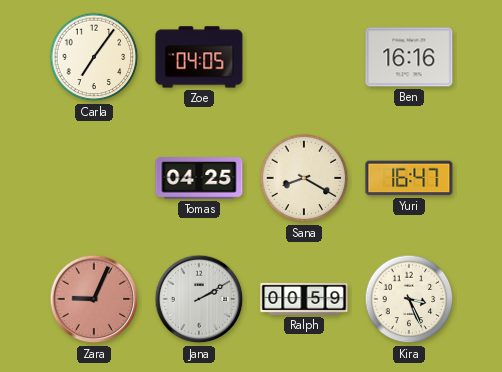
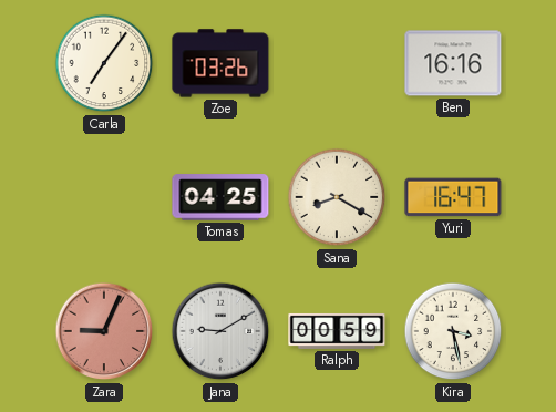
Zoe: 04:05 -> 03:26 (220, 63)
Jana: 2:10 -> 9:10 (220, 331)
Kira: 3:26 -> 3:28 (453, 331)
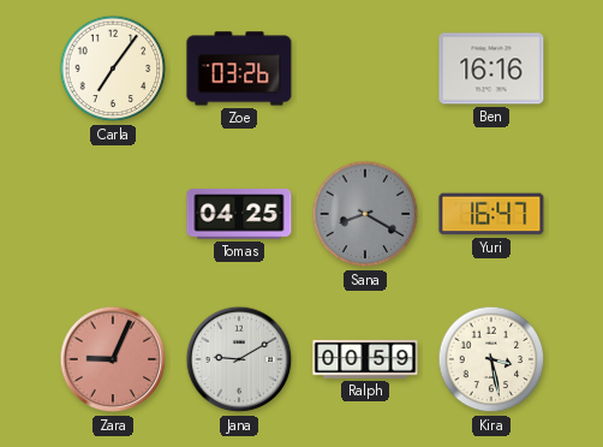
Sana dial: cream -> grey (365, 214)
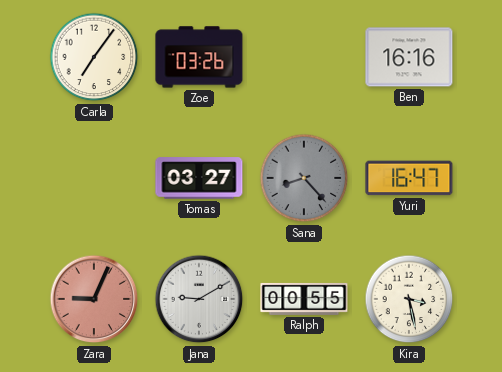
Tomas: 04:25 -> 03:27 (199, 178)
Sana: 8:20 -> 8:23 (304, 178)
Ralph: 00:59 -> 00:55 (304, 299)
